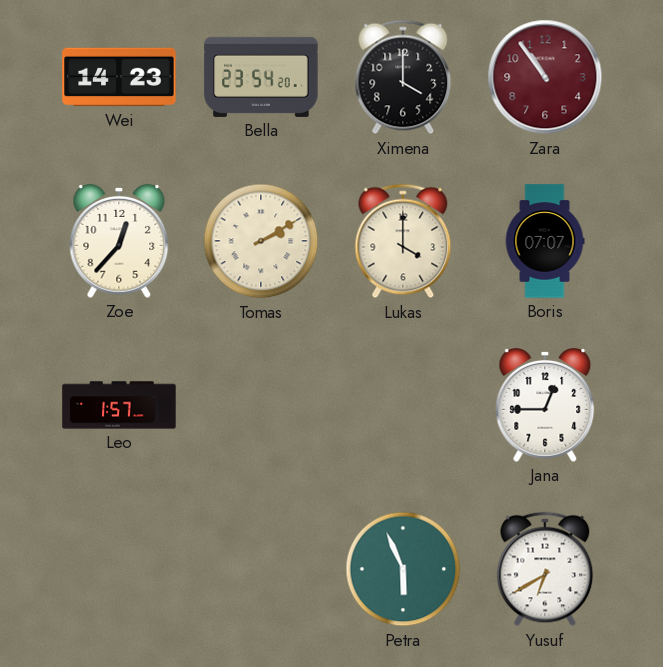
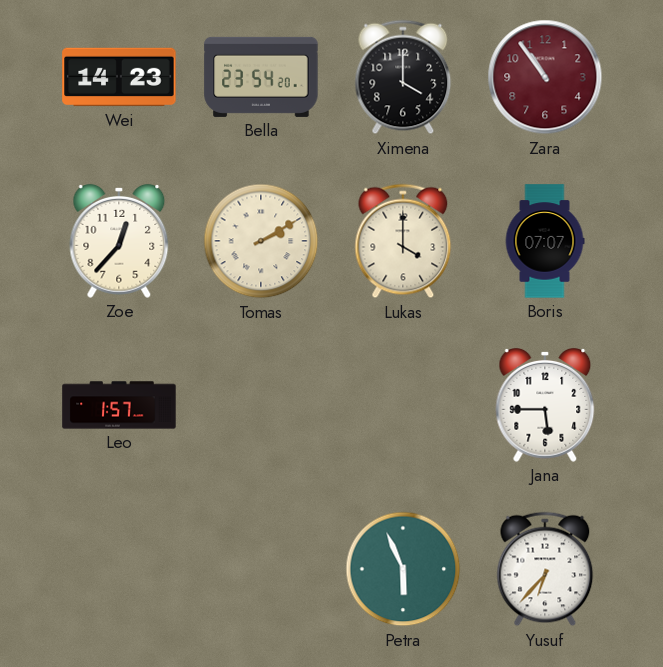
Jana: 12:45 -> 5:45 (545, 405)
Yusuf: 6:40 -> 6:37 (545, 569)
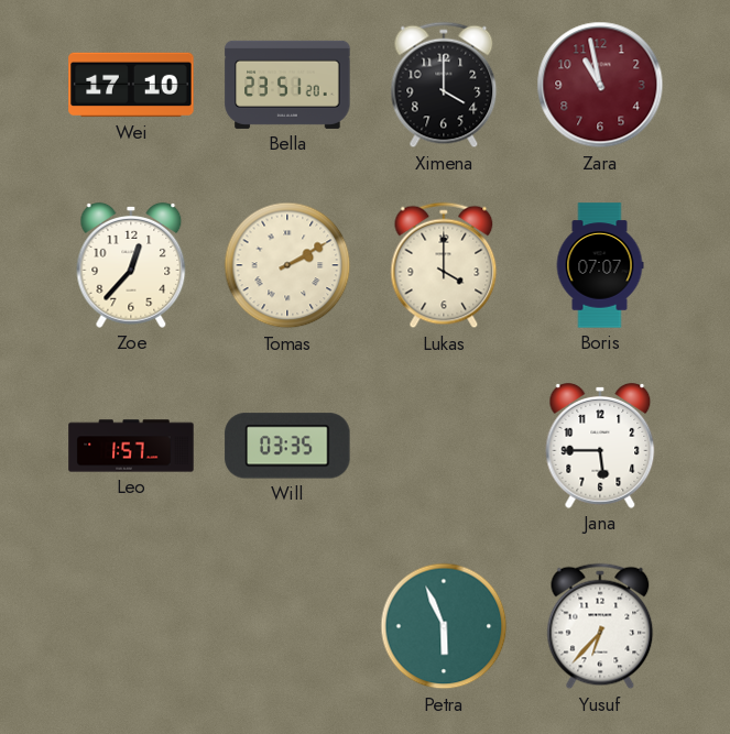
Wei: 14:23 -> 17:10 (131, 85)
Bella: 23:54 -> 23:51 (287, 85)
Zara: 10:54 -> 10:58 (600, 85)
Will: none -> 03:35 (287, 446)
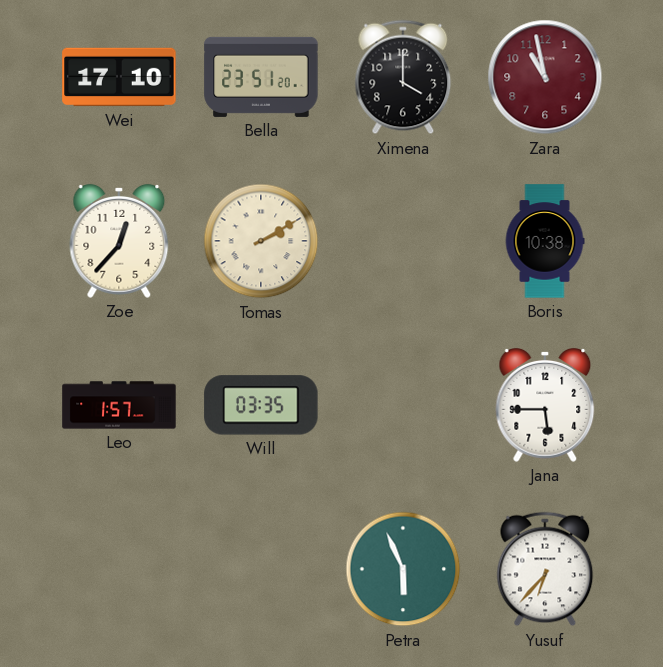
Lukas: 4:00 -> none (444, 265)
Boris: 07:07 -> 10:38 (545, 241)
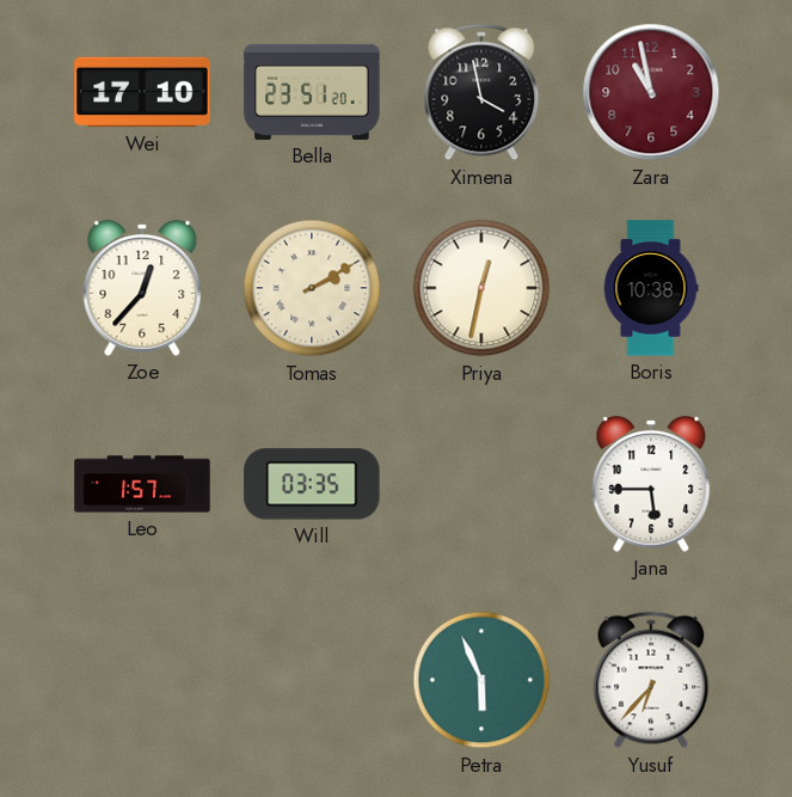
Ximena: 4:00 -> 3:58 (481, 92)
Priya: none -> 12:32 (481, 288)
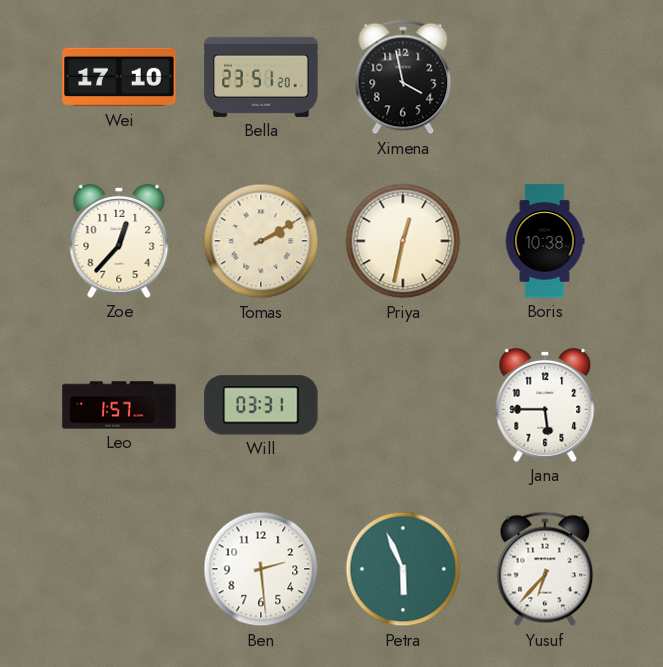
Zara: 10:58 -> none (651, 92)
Will: 03:35 -> 03:31 (261, 405)
Ben: none -> 2:29 (261, 569)
